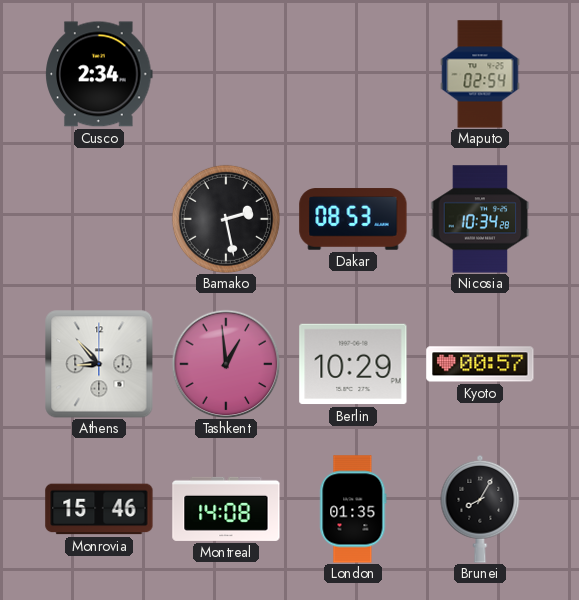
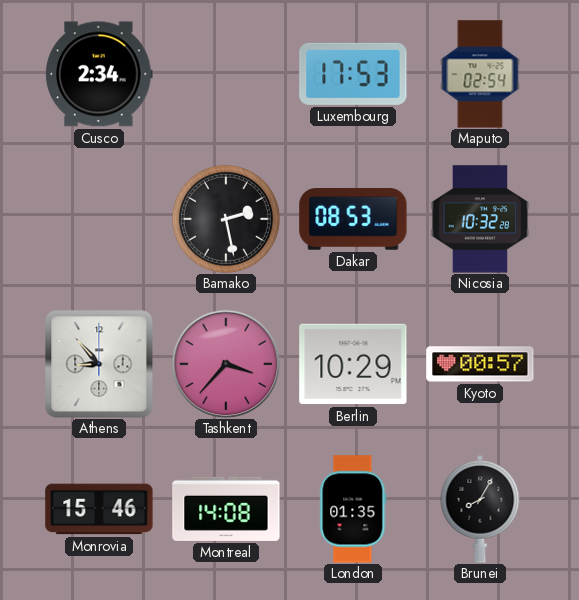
Luxembourg: none -> 17:53 (353, 74)
Nicosia: 10:34 -> 10:32 (480, 219)
Tashkent: 12:59 -> 3:37 (226, 364)
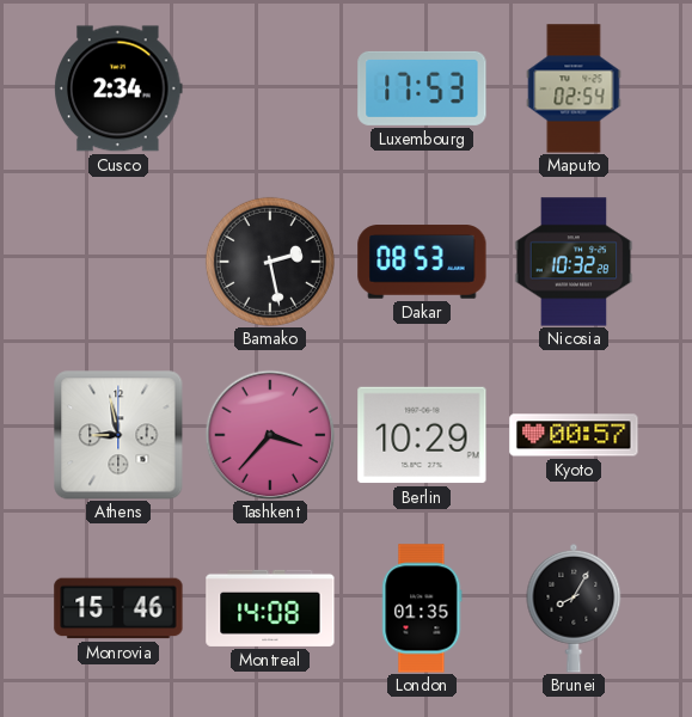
Athens: 8:53 -> 8:58 (118, 435)
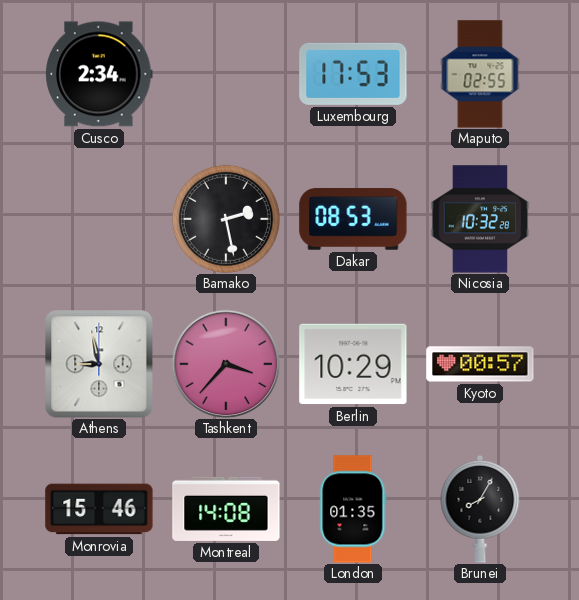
Maputo: 02:54 -> 02:55 (480, 74)
